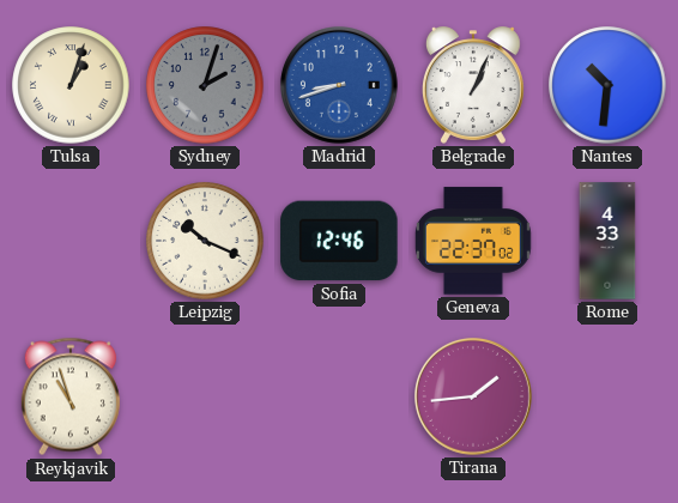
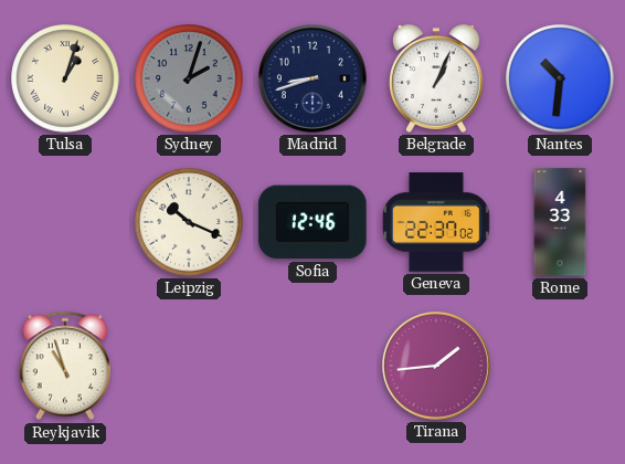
Madrid dial: blue -> navy (312, 78)
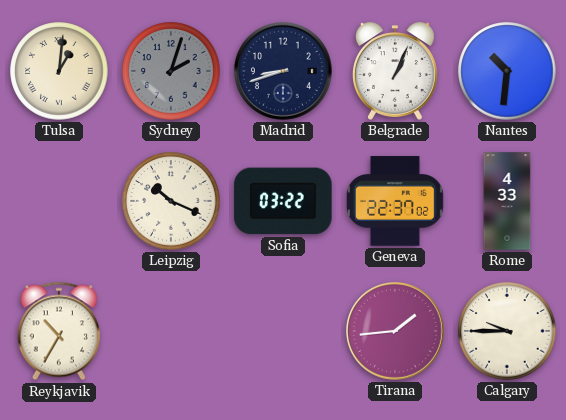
Tulsa: 1:03 -> 1:01 (59, 71)
Sofia: 12:46 -> 03:22 (283, 201)
Reykjavik: 10:57 -> 10:35 (59, 331)
Calgary: none -> 9:45 (507, 331)
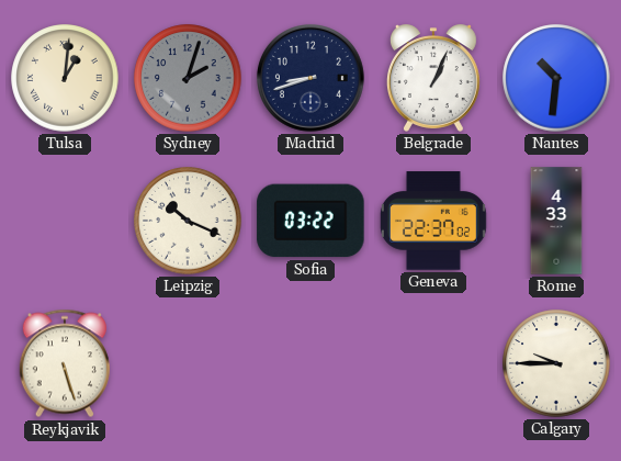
Reykjavik: 10:35 -> 5:27 (65, 363)
Tirana: 1:44 -> none (395, 331)
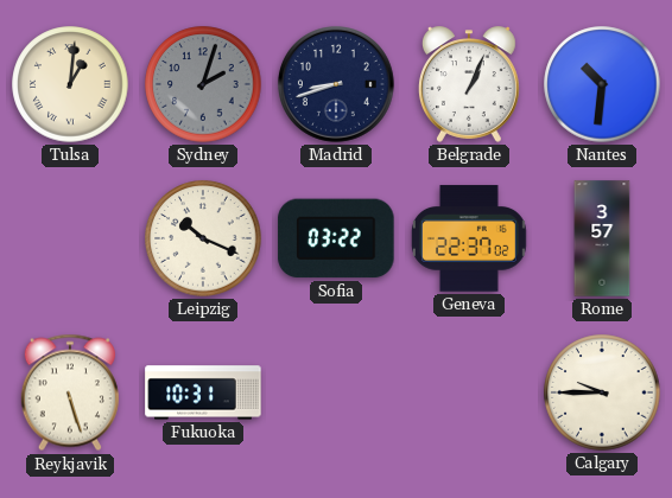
Rome: 4:33 -> 3:57 (602, 238)
Fukuoka: none -> 10:31 (203, 392)
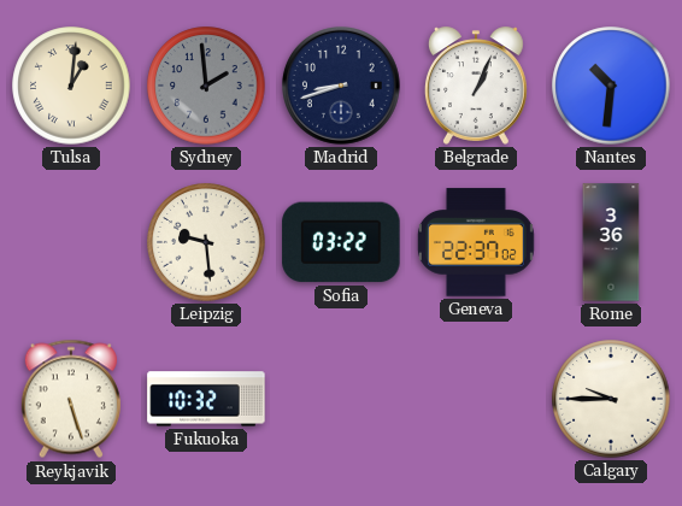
Sydney: 2:03 -> 1:59 (206, 86)
Leipzig: 10:19 -> 9:29 (206, 242)
Rome: 3:57 -> 3:36 (611, 242)
Fukuoka: 10:31 -> 10:32 (206, 399)
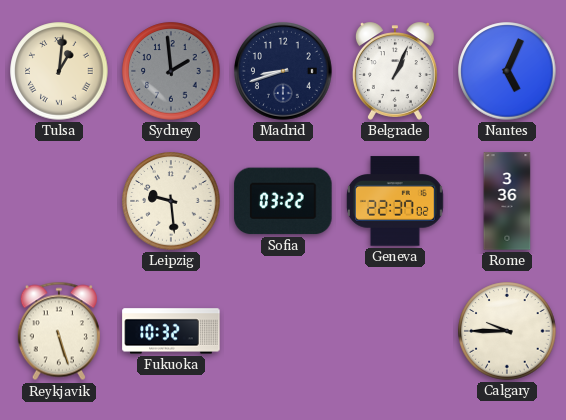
Nantes: 10:31 -> 5:04 (507, 71)
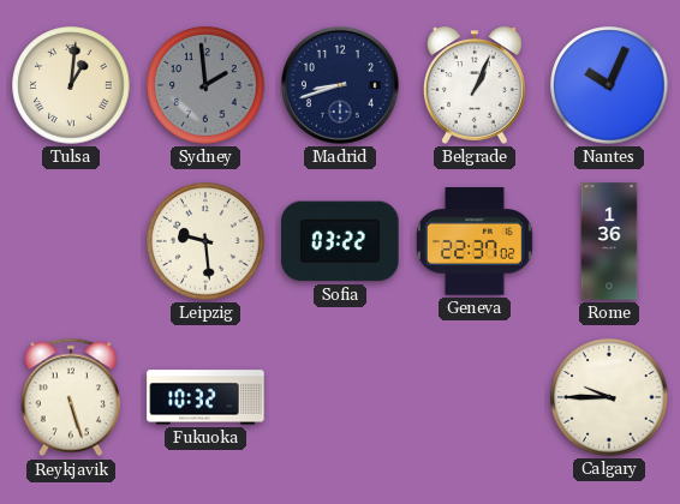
Nantes: 5:04 -> 10:04 (609, 85)
Rome: 3:36 -> 1:36 (609, 241)
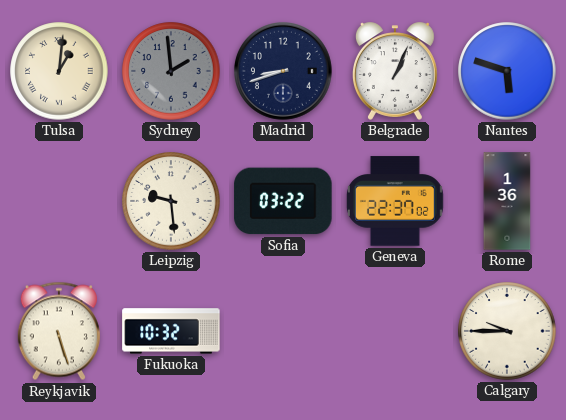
Nantes: 10:04 -> 5:48 (507, 71)
